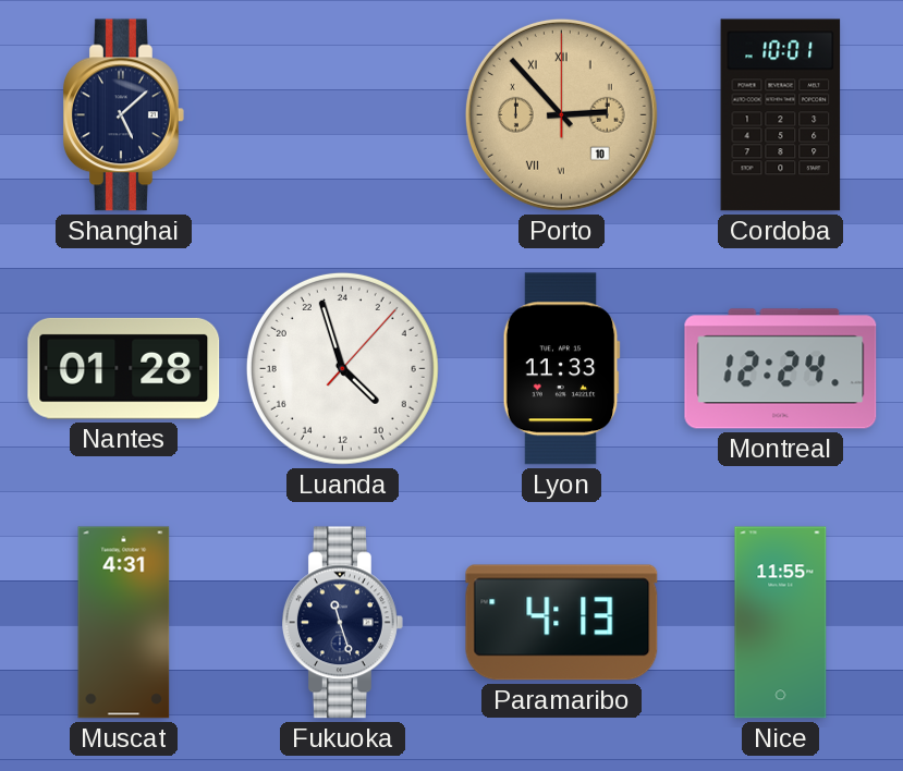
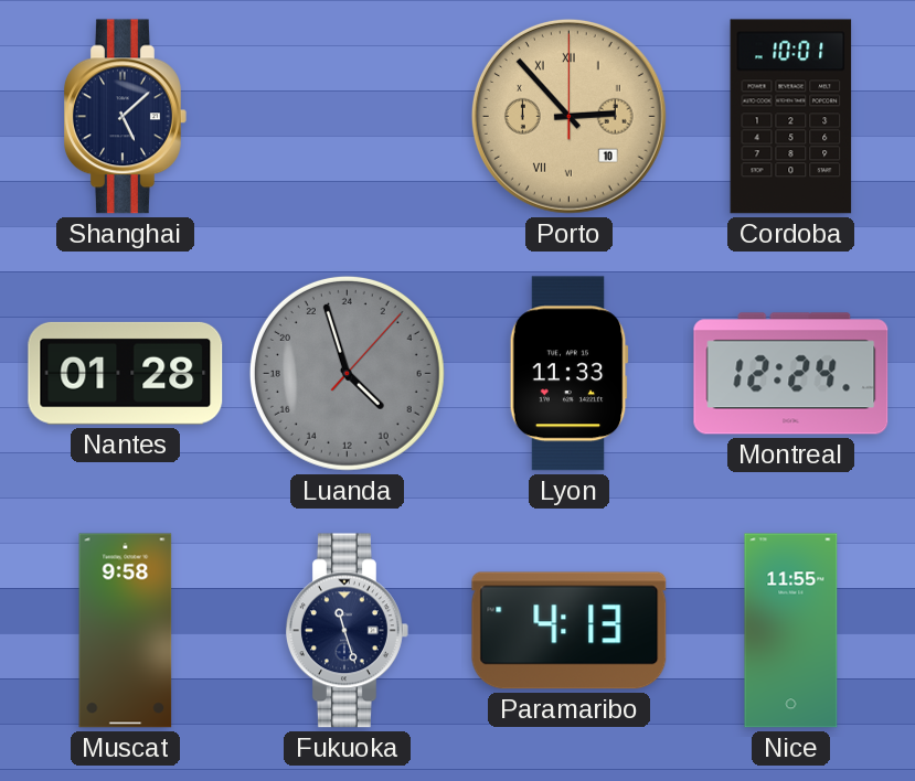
Luanda dial: white -> grey (347, 373)
Muscat: 4:31 -> 9:58 (126, 631)
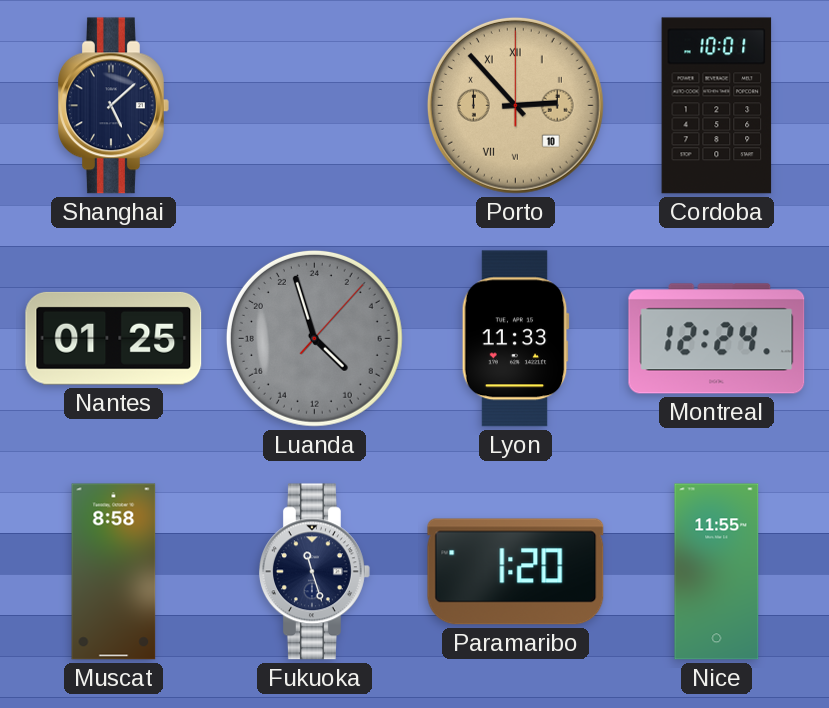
Nantes: 01:28 -> 01:25 (114, 338)
Muscat: 9:58 -> 8:58 (114, 572)
Paramaribo: 4:13 -> 1:20 (516, 572)
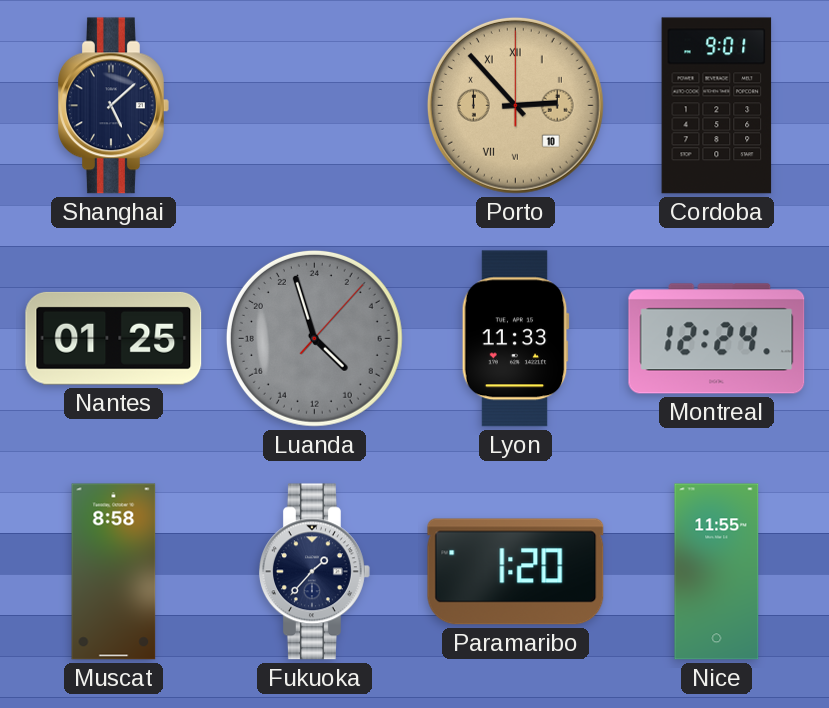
Cordoba: 10:01 -> 9:01 (717, 106)
Fukuoka: 11:27 -> 1:37 (315, 572)
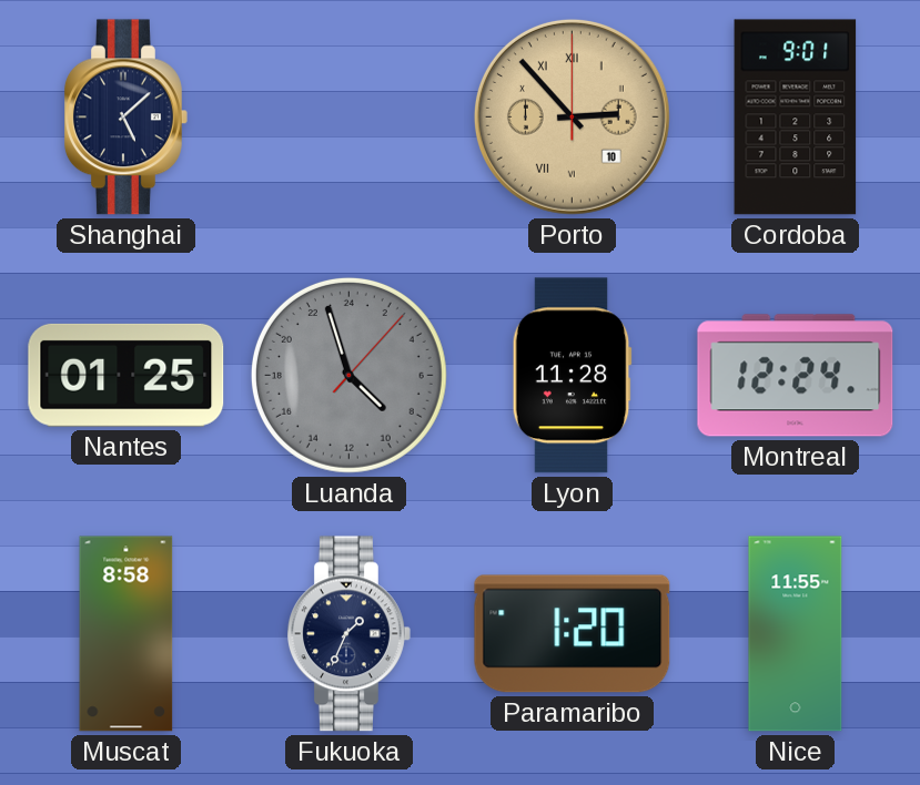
Lyon: 11:33 -> 11:28 (572, 376)
Fukuoka: 1:37 -> 1:34 (350, 634)
